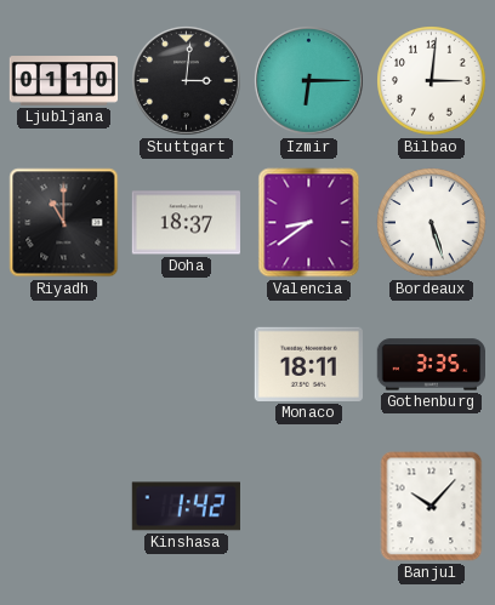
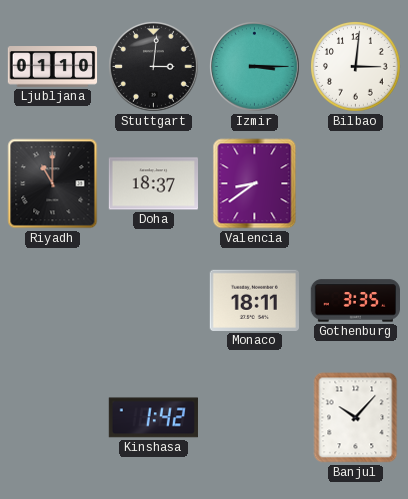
Izmir: 6:15 -> 3:15 (255, 67)
Bordeaux: 5:27 -> none (432, 223)
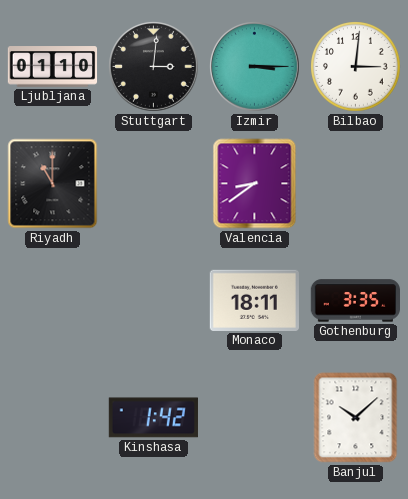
Doha: 18:37 -> none (153, 184)
Banjul: 10:07 -> 10:08 (356, 418)
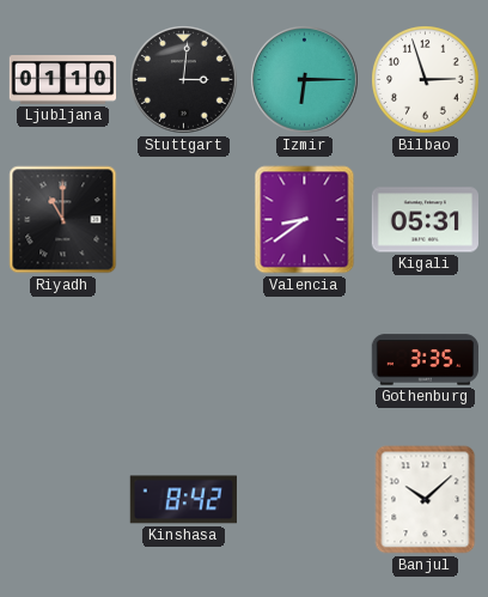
Izmir: 3:15 -> 6:15 (305, 80)
Bilbao: 3:01 -> 2:57 (426, 80)
Kigali: none -> 05:31 (425, 220)
Monaco: 18:11 -> none (254, 300)
Kinshasa: 1:42 -> 8:42 (183, 500)
